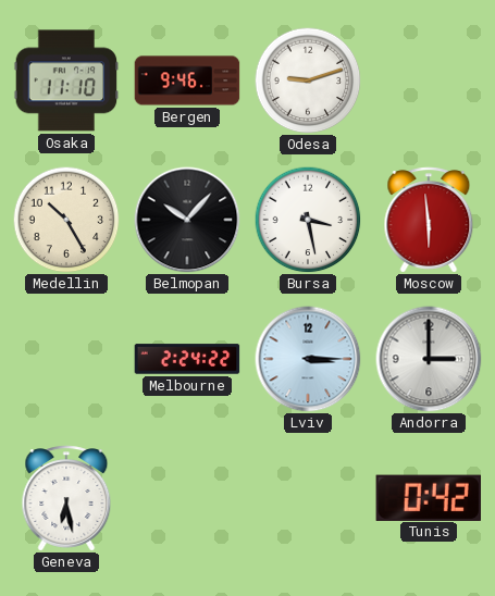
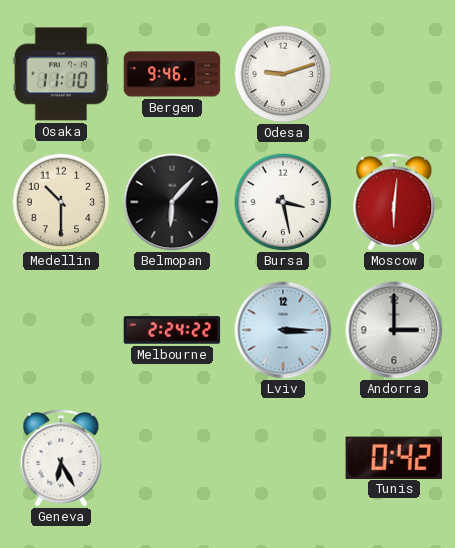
Medellin: 10:25 -> 10:30 (61, 202)
Belmopan: 10:07 -> 6:07 (172, 202)
Moscow: 5:59 -> 6:01 (394, 202)
Geneva: 6:28 -> 6:25 (61, 458)
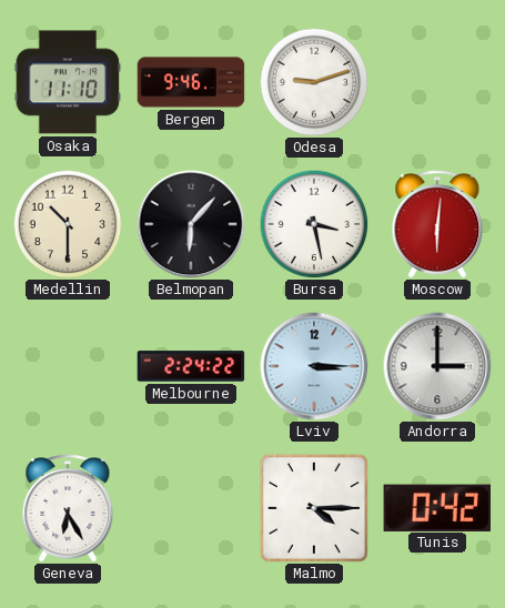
Malmo: none -> 4:15 (314, 508)
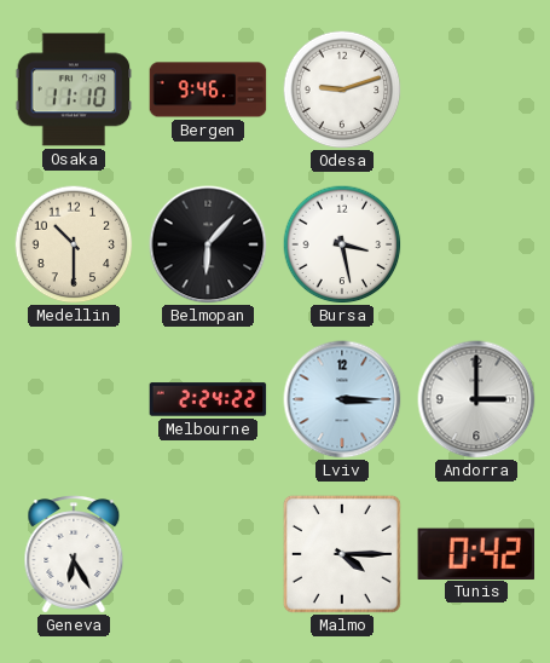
Moscow: 6:01 -> none (437, 224)
